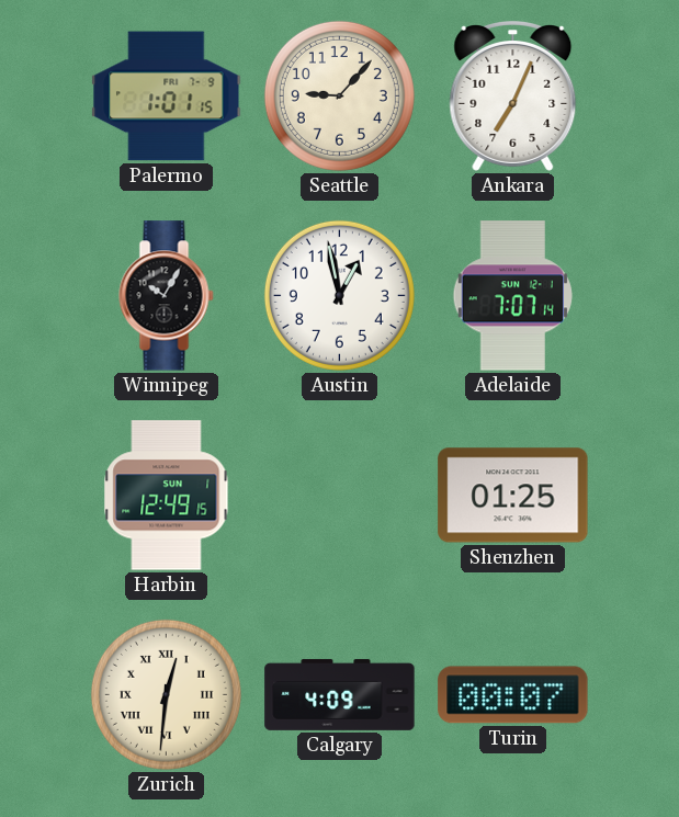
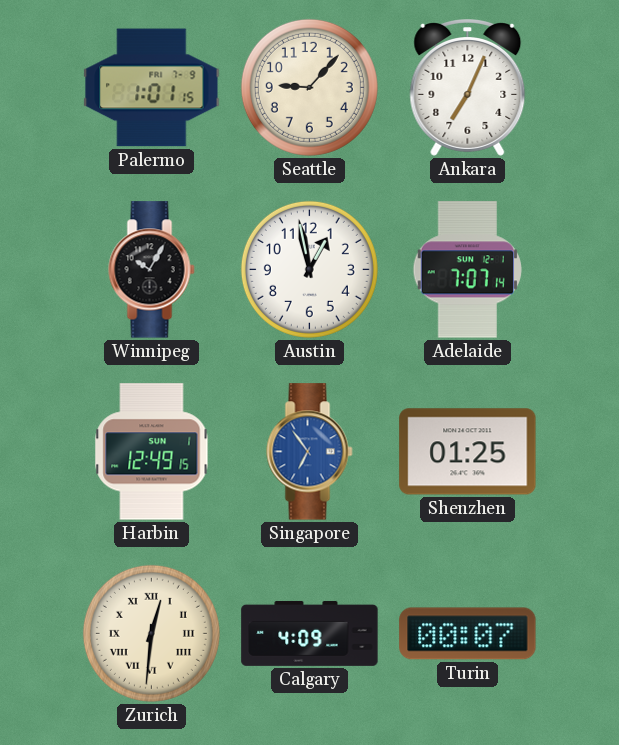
Singapore: none -> 6:54 (310, 452)
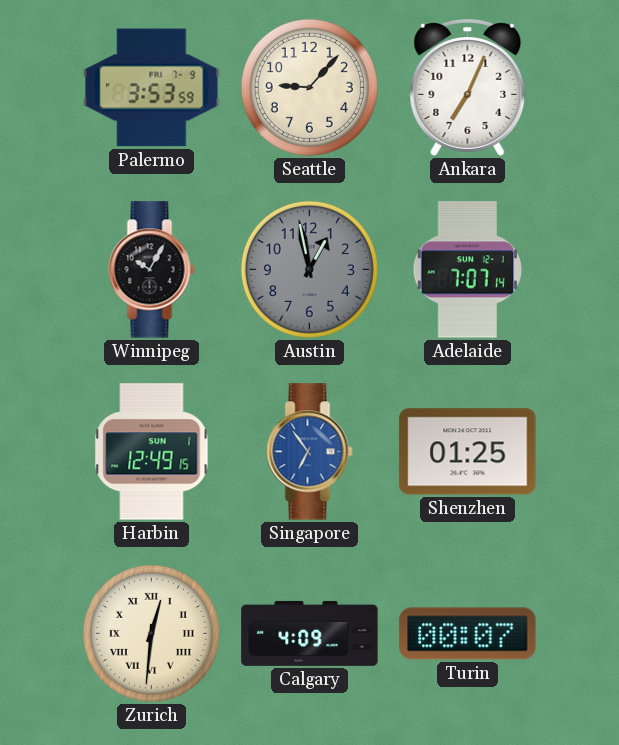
Palermo: 1:01 -> 3:53 (152, 88)
Austin dial: white -> grey (309, 269)
